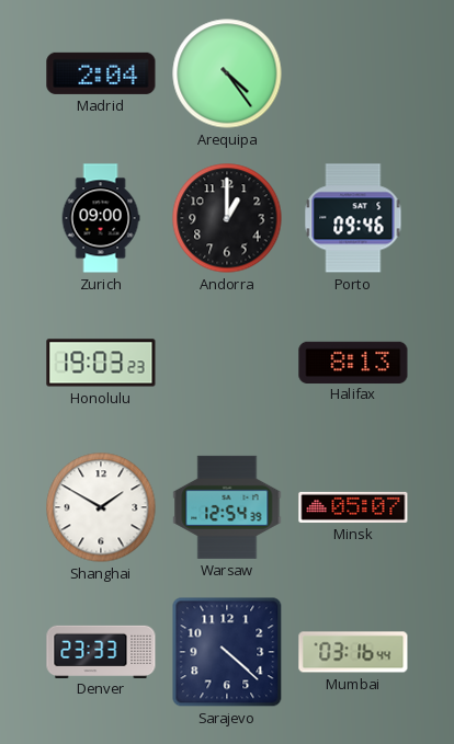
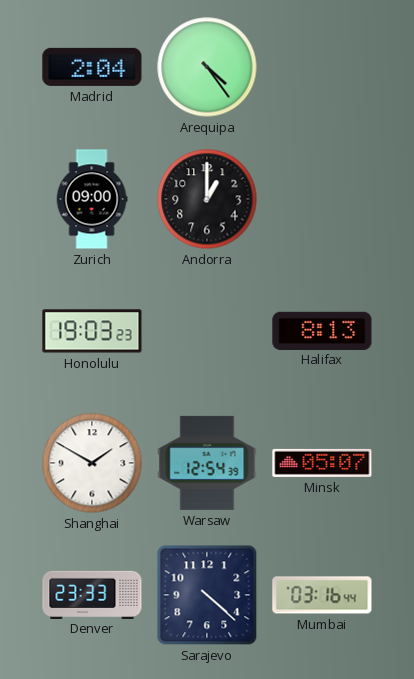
Porto: 09:46 -> none (353, 218)
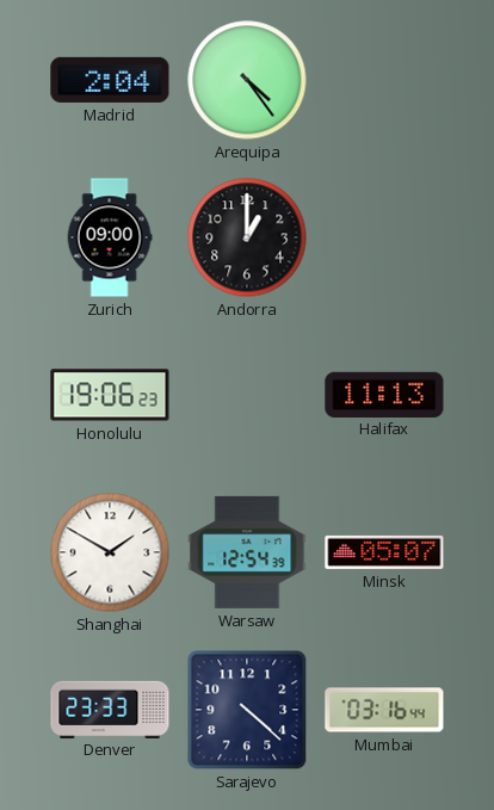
Honolulu: 19:03 -> 19:06 (110, 395)
Halifax: 8:13 -> 11:13 (384, 394)
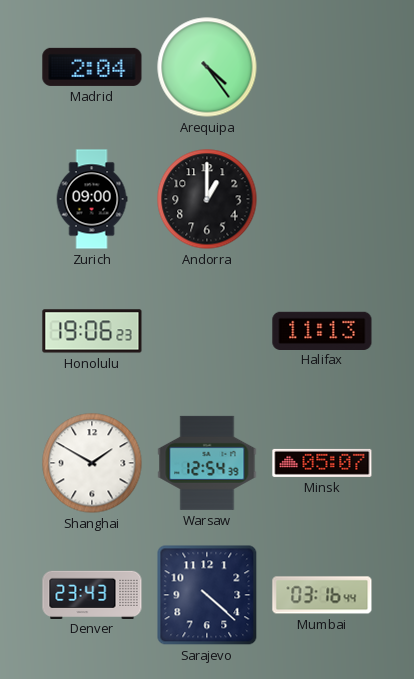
Denver: 23:33 -> 23:43 (92, 594)
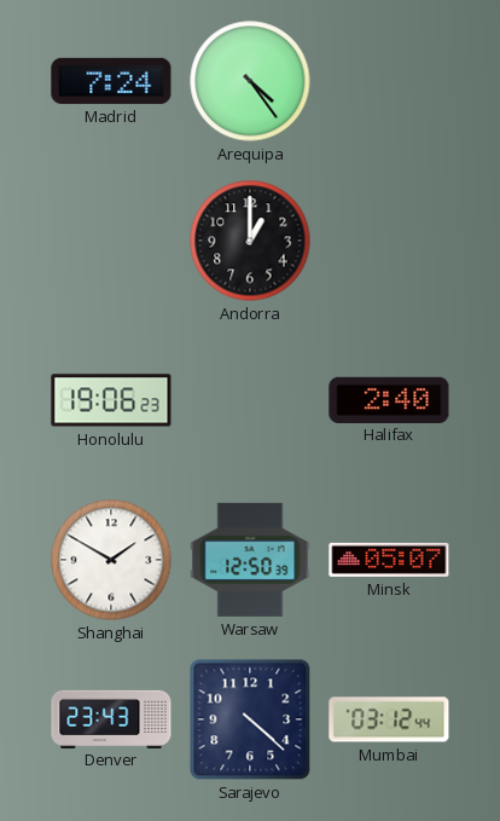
Madrid: 2:04 -> 7:24 (111, 81)
Zurich: 09:00 -> none (92, 199)
Halifax: 11:13 -> 2:40 (389, 399)
Warsaw: 12:54 -> 12:50 (250, 560)
Mumbai: 03:16 -> 03:12 (389, 719)
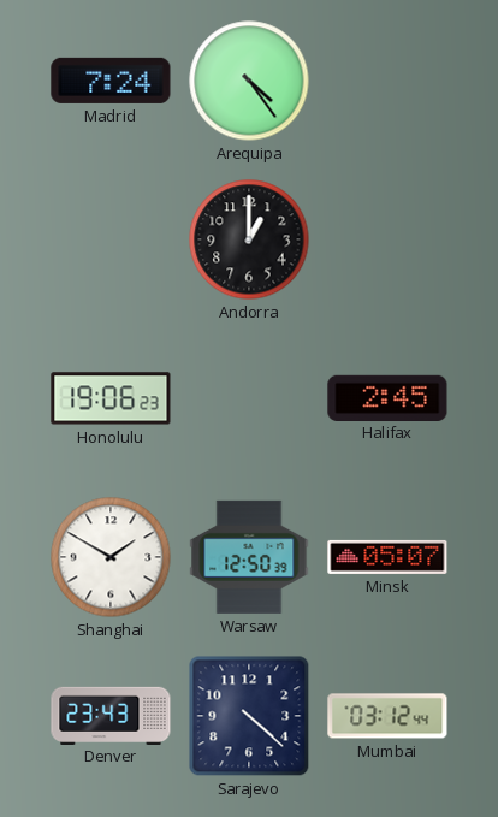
Halifax: 2:40 -> 2:45 (387, 397)
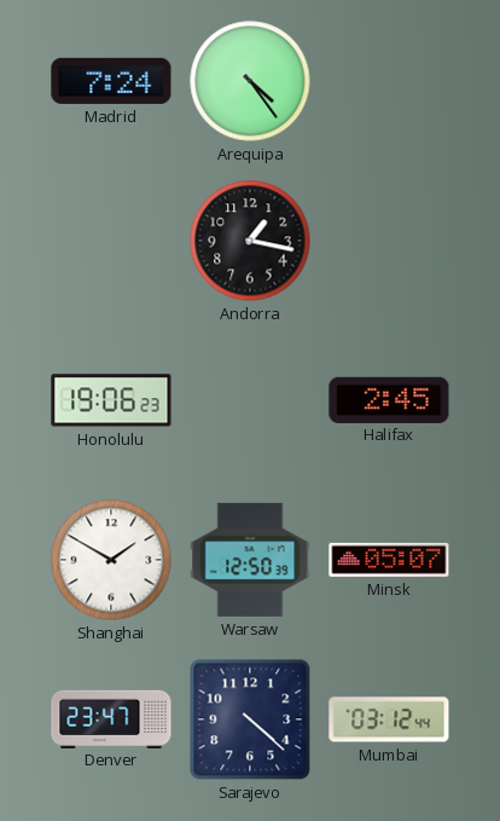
Andorra: 1:00 -> 1:17 (250, 241)
Denver: 23:43 -> 23:47 (111, 718)
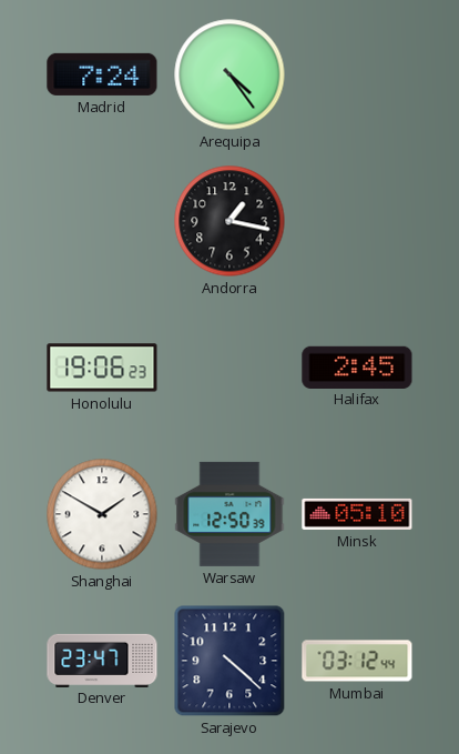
Minsk: 05:07 -> 05:10 (357, 514)
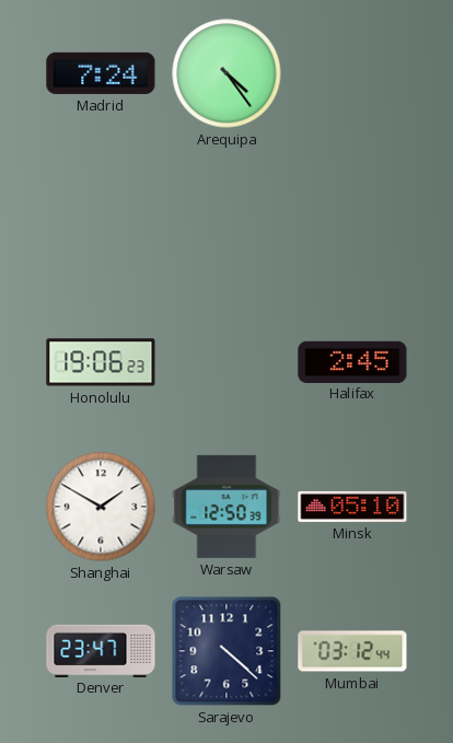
Andorra: 1:17 -> none (229, 221)
